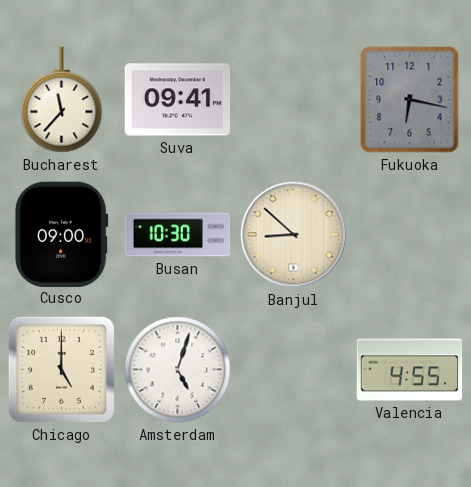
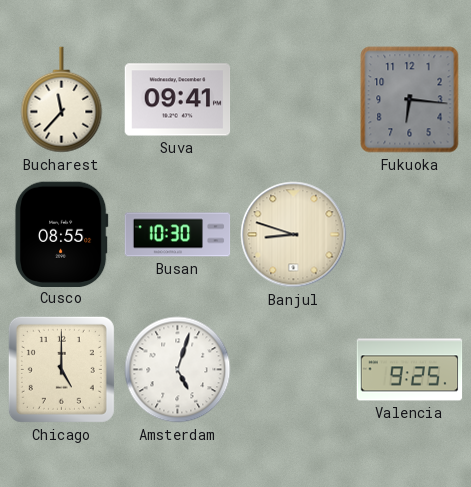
Fukuoka: 6:17 -> 6:16 (410, 100)
Cusco: 09:00 -> 08:55 (61, 234)
Banjul: 8:52 -> 8:48 (294, 235)
Valencia: 4:55 -> 9:25 (410, 370)
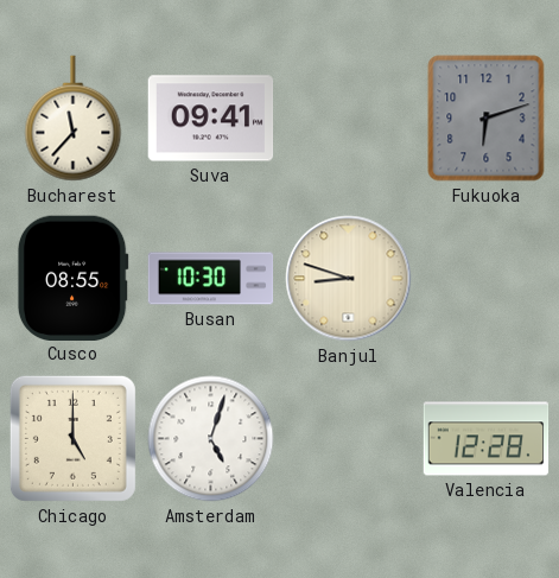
Fukuoka: 6:16 -> 6:12 (487, 119)
Valencia: 9:25 -> 12:28 (487, 439)
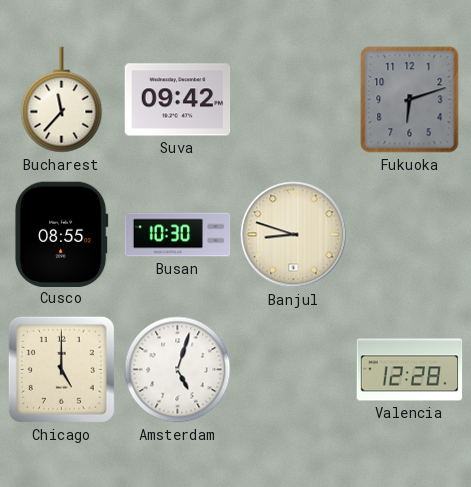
Suva: 09:41 -> 09:42 (178, 100)
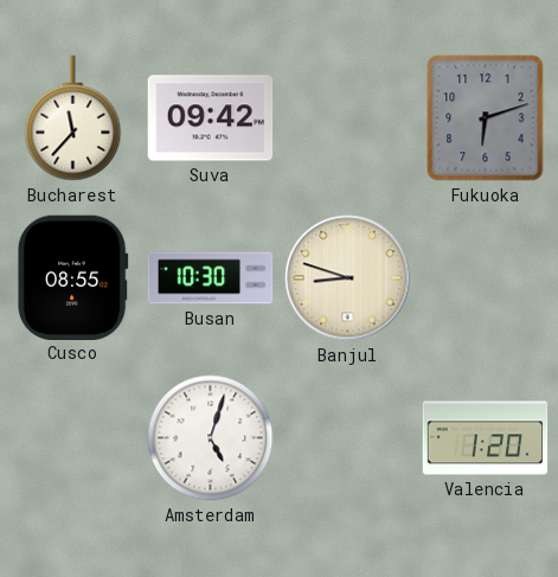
Chicago: 5:00 -> none (61, 369)
Valencia: 12:28 -> 1:20 (486, 438)
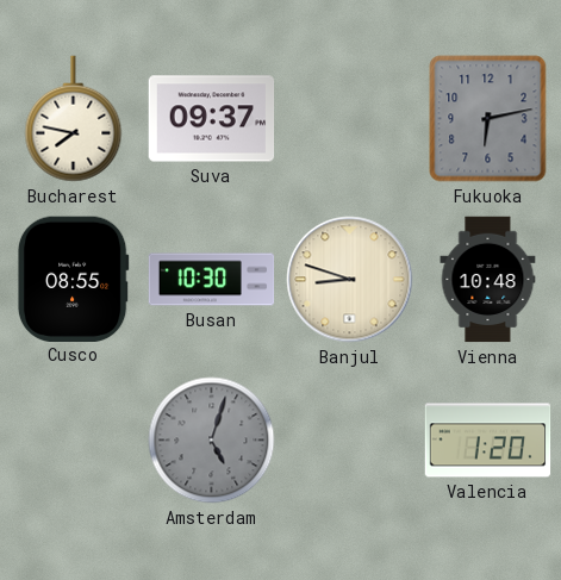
Bucharest: 11:37 -> 7:47 (74, 119)
Suva: 09:42 -> 09:37 (212, 119)
Fukuoka: 6:12 -> 6:13 (488, 119)
Vienna: none -> 10:48 (488, 280)
Amsterdam dial: white -> grey (212, 441)
